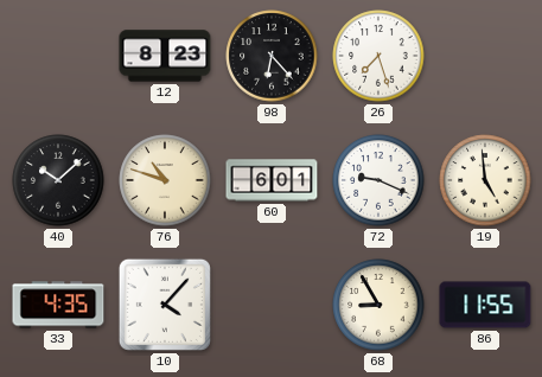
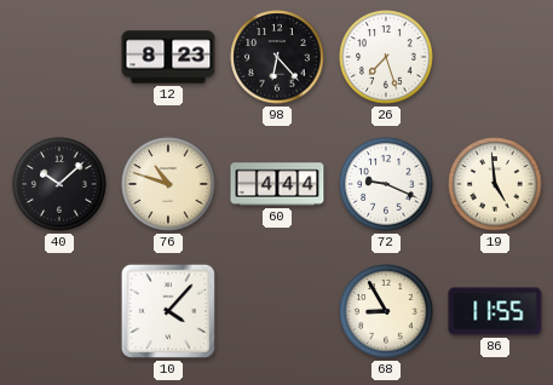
60: 6:01 -> 4:44 (277, 184)
33: 4:35 -> none (58, 305)
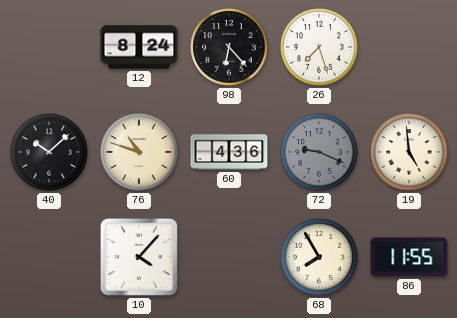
12: 8:23 -> 8:24 (139, 47)
60: 4:44 -> 4:36 (229, 152)
72 dial: white -> grey (319, 152)
68: 8:55 -> 7:55 (319, 257)
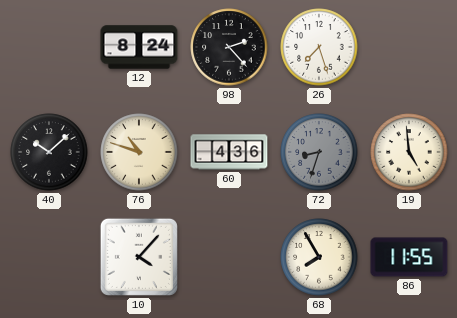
98: 6:23 -> 2:23 (229, 47)
72: 9:19 -> 8:33 (319, 152)
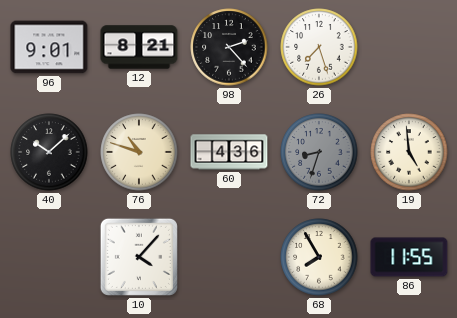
96: none -> 9:01 (49, 47)
12: 8:24 -> 8:21 (139, 47)
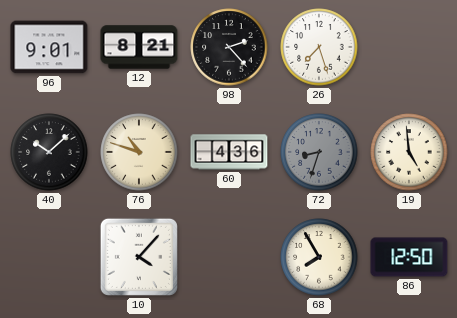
86: 11:55 -> 12:50 (409, 257)
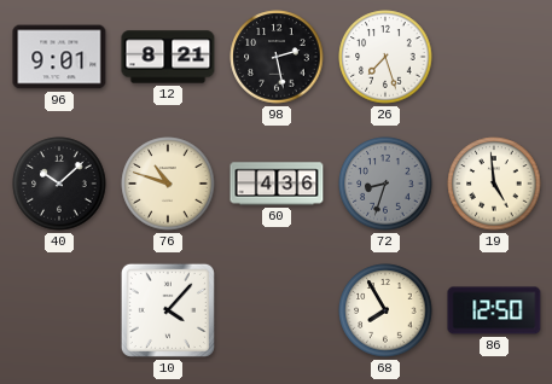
98: 2:23 -> 2:28 (277, 57)
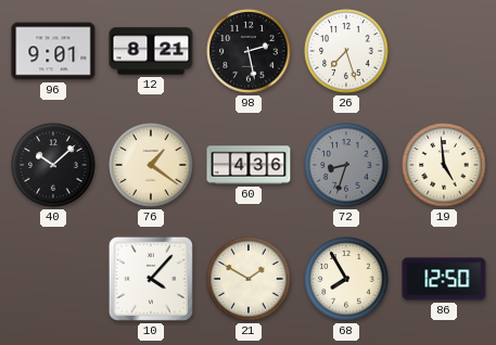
76: 10:48 -> 1:21 (151, 165)
21: none -> 1:50 (249, 279)
